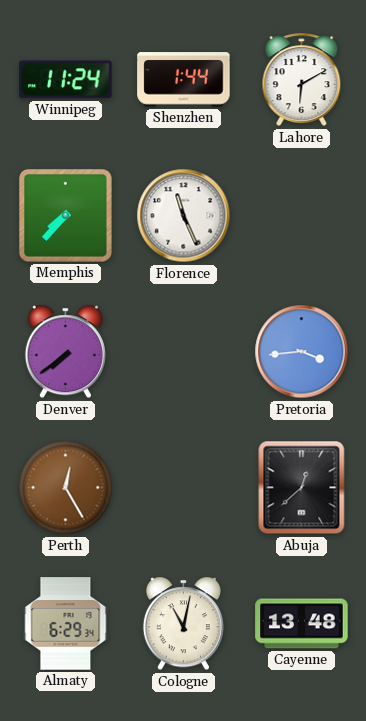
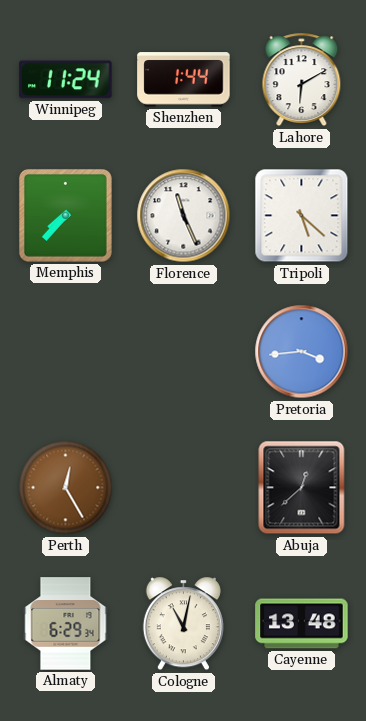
Tripoli: none -> 5:22 (302, 216)
Denver: 7:39 -> none (65, 352)
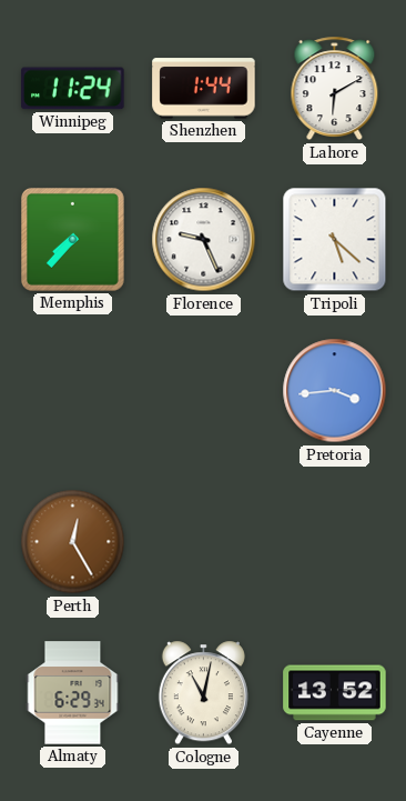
Florence: 11:26 -> 9:26 (204, 240)
Abuja: 12:38 -> none (302, 488)
Cayenne: 13:48 -> 13:52 (335, 693)
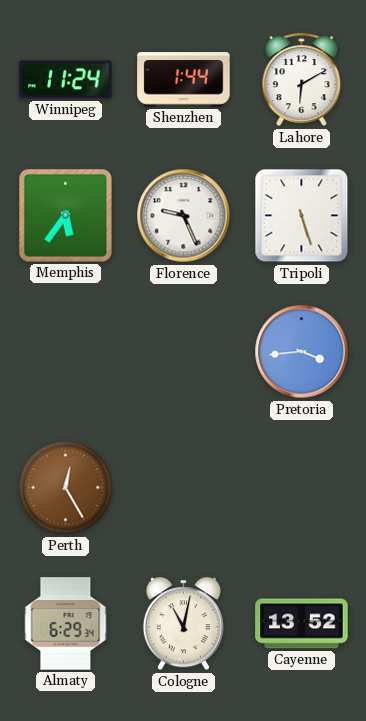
Memphis: 7:37 -> 5:36 (65, 215)
Tripoli: 5:22 -> 5:27 (302, 216)
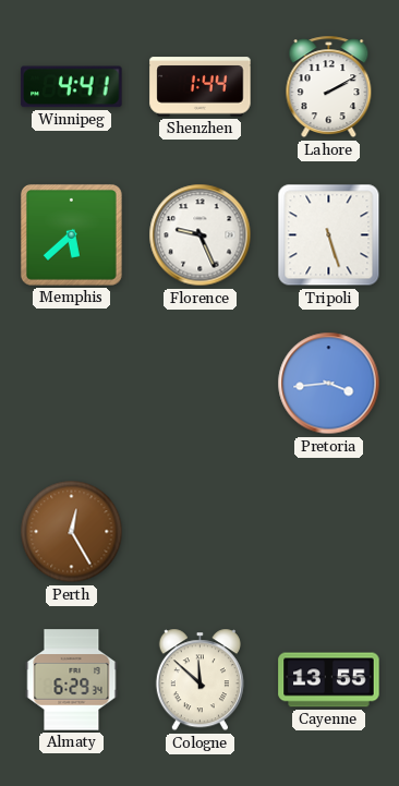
Winnipeg: 11:24 -> 4:41 (72, 87)
Lahore: 6:10 -> 2:10 (329, 87)
Memphis: 5:36 -> 5:38 (71, 234)
Cologne: 11:02 -> 11:52 (199, 680)
Cayenne: 13:52 -> 13:55 (329, 680)
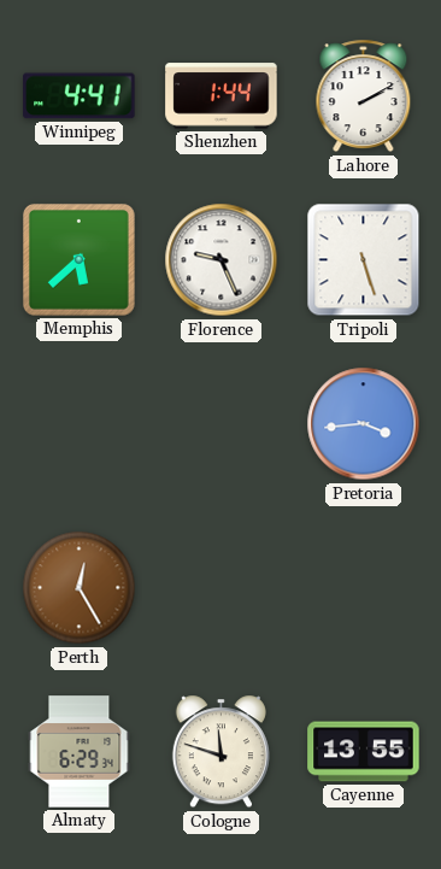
Cologne: 11:52 -> 11:48 (220, 752)
